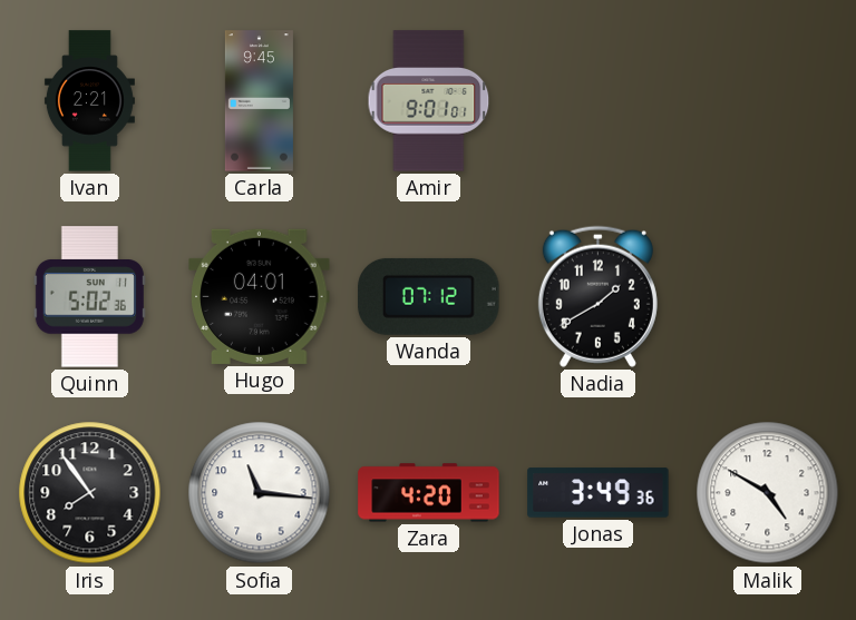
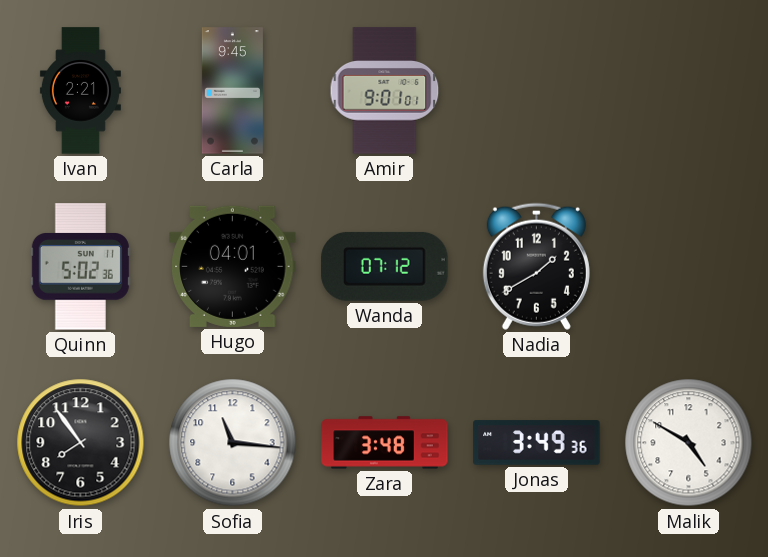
Zara: 4:20 -> 3:48 (385, 443)
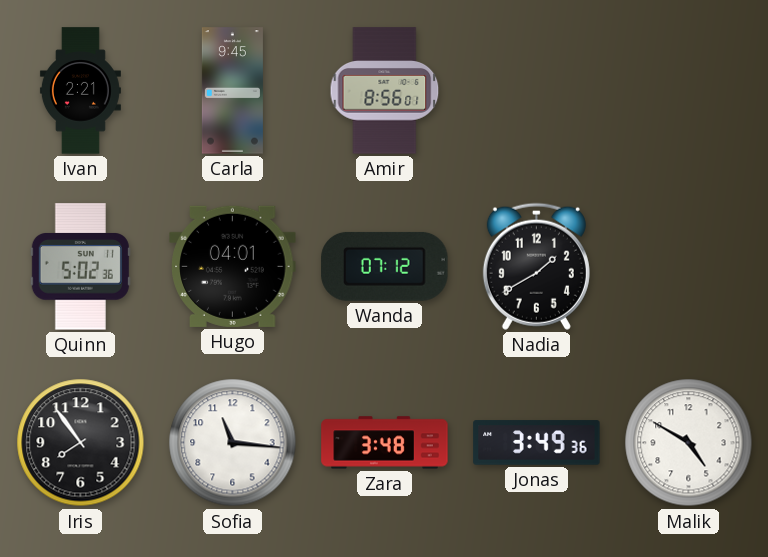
Amir: 9:01 -> 8:56 (385, 91)
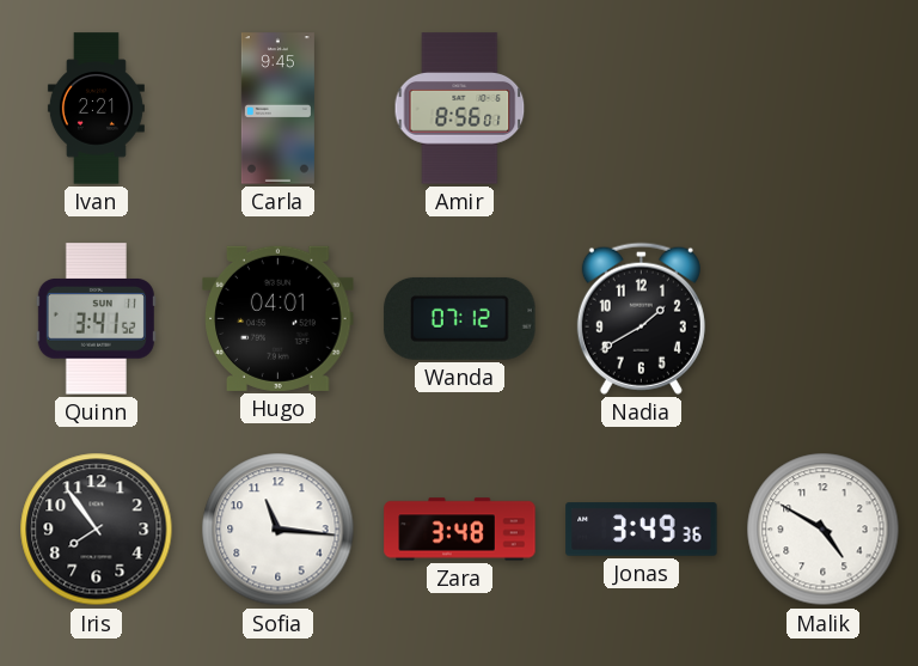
Quinn: 5:02 -> 3:41 (96, 319)
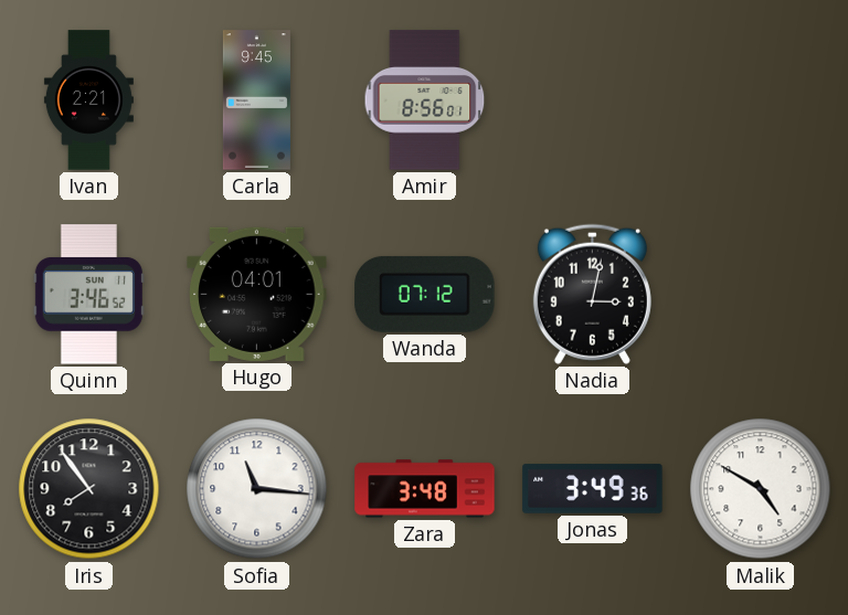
Quinn: 3:41 -> 3:46 (88, 295)
Nadia: 1:40 -> 3:02 (592, 294)
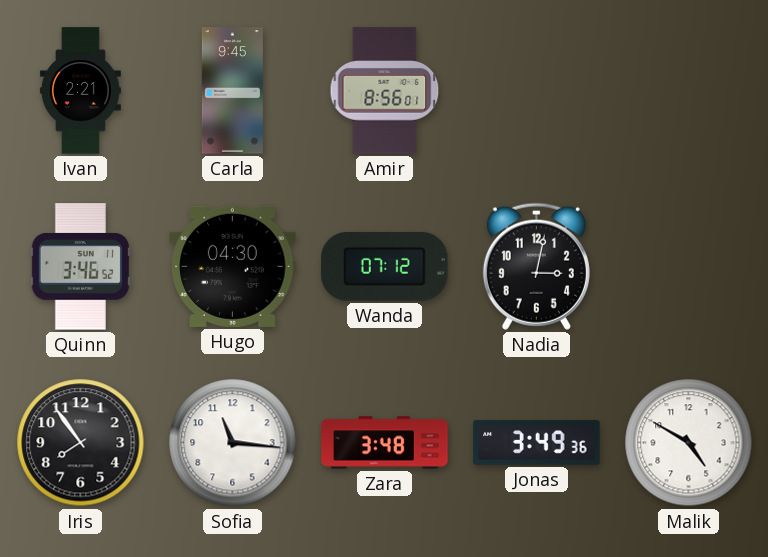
Hugo: 04:01 -> 04:30 (233, 266)
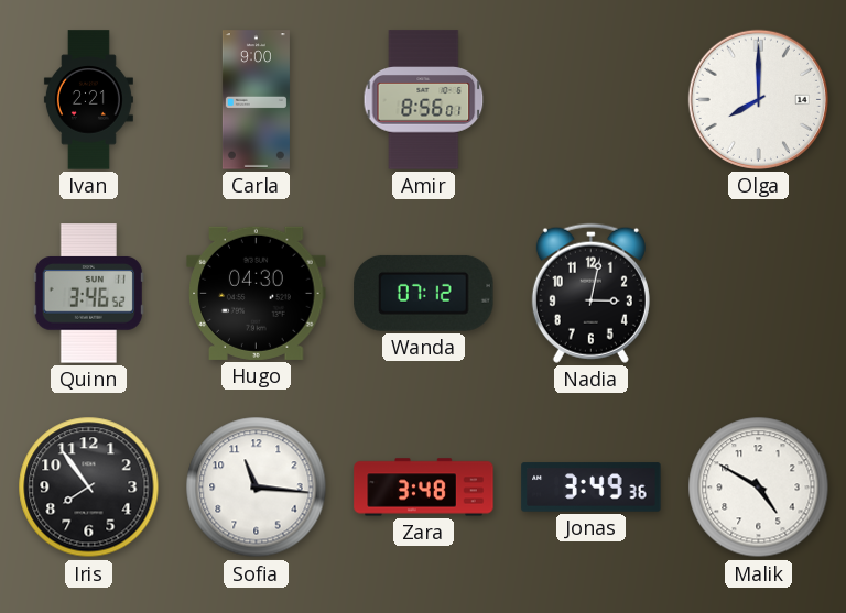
Carla: 9:45 -> 9:00 (256, 100)
Olga: none -> 8:00 (758, 99)
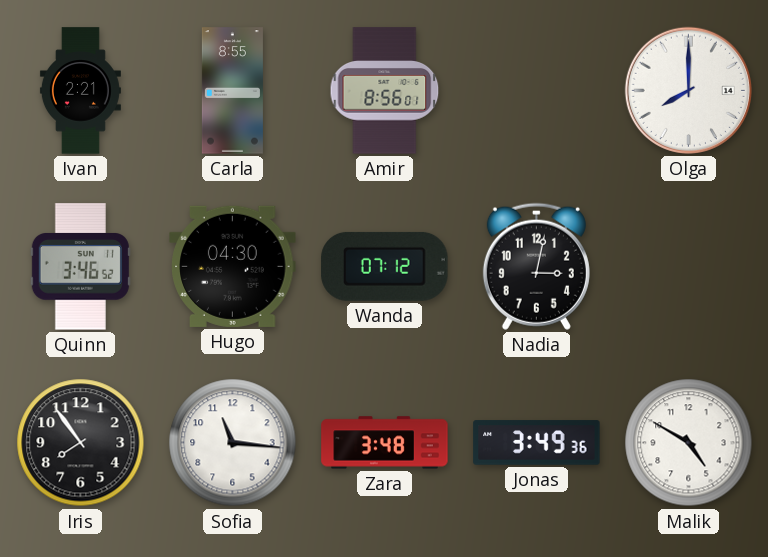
Carla: 9:00 -> 8:55 (232, 91)
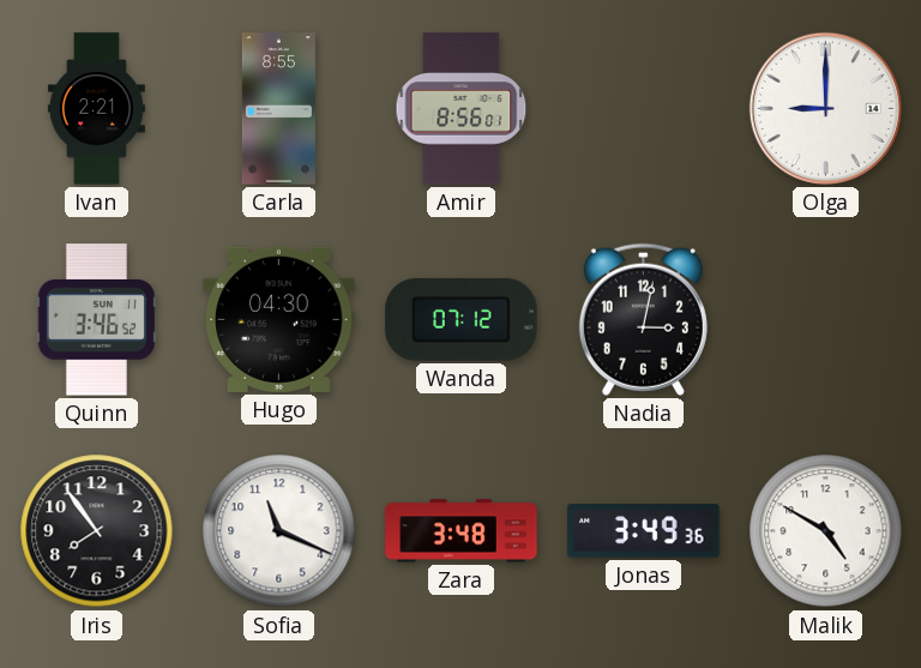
Olga: 8:00 -> 9:00 (825, 108)
Sofia: 11:16 -> 11:19 (279, 531)
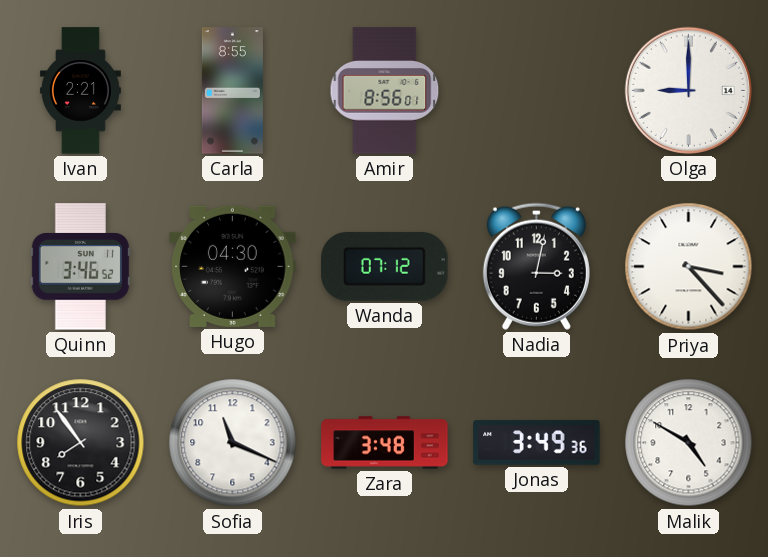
Priya: none -> 3:23 (689, 267)
